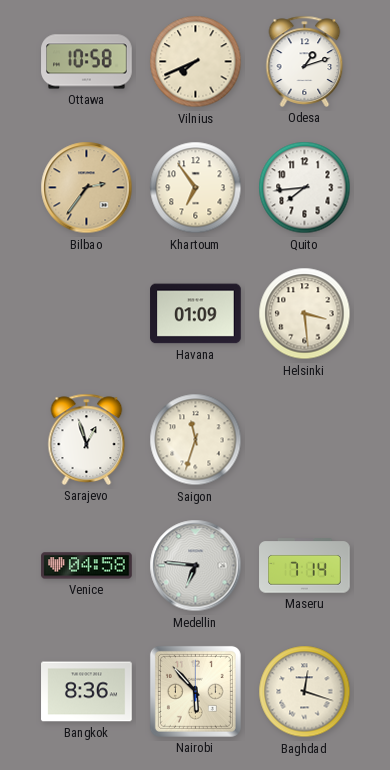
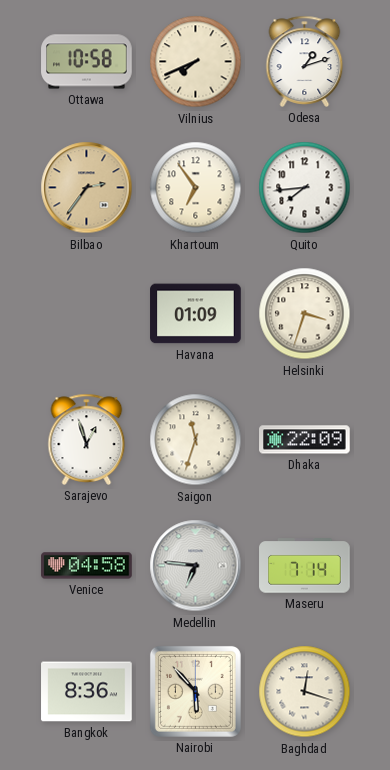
Helsinki: 3:29 -> 3:33 (305, 314)
Dhaka: none -> 22:09 (305, 440)
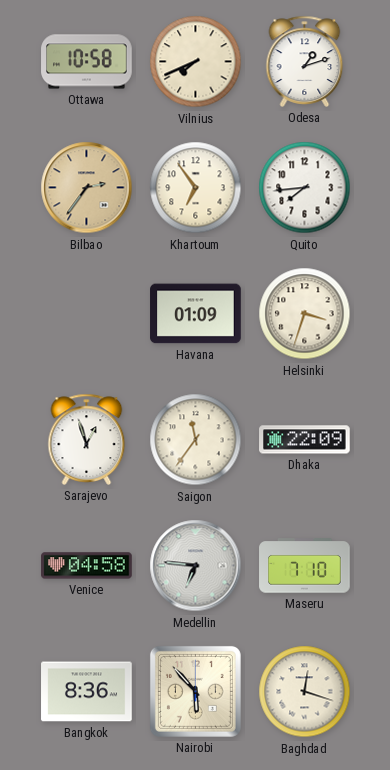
Saigon: 11:33 -> 11:36 (196, 440)
Maseru: 7:14 -> 7:10 (305, 566)
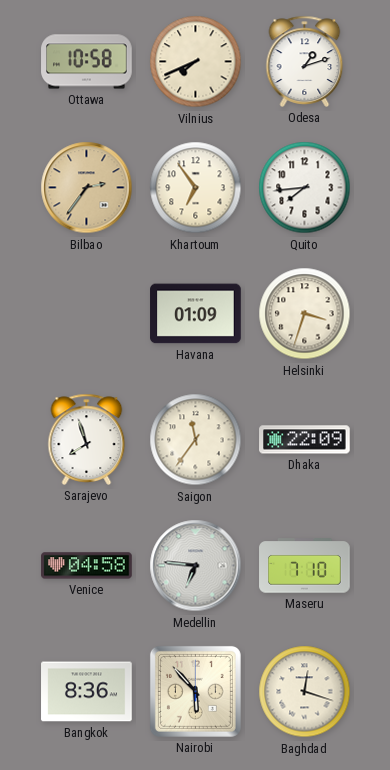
Sarajevo: 12:57 -> 7:57 (87, 439)
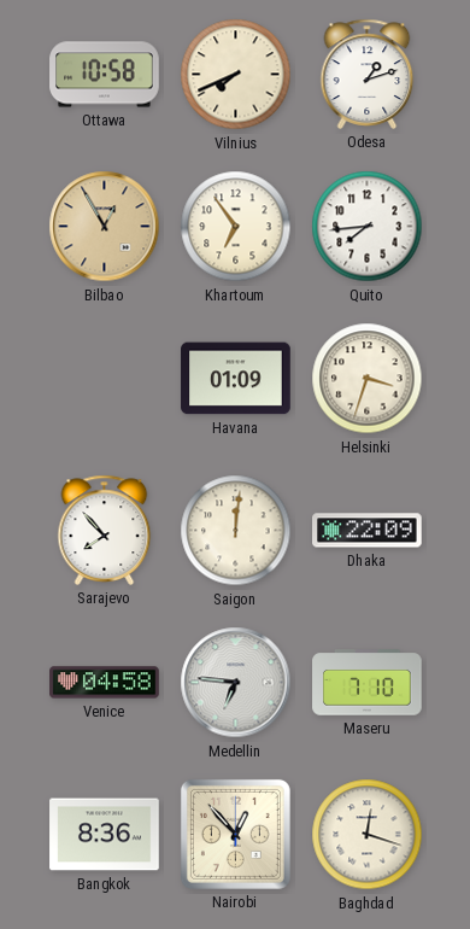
Bilbao: 2:36 -> 12:55 (105, 227)
Sarajevo: 7:57 -> 7:53 (105, 530)
Saigon: 11:36 -> 12:01 (236, 531)
Nairobi: 5:53 -> 12:53 (235, 834)
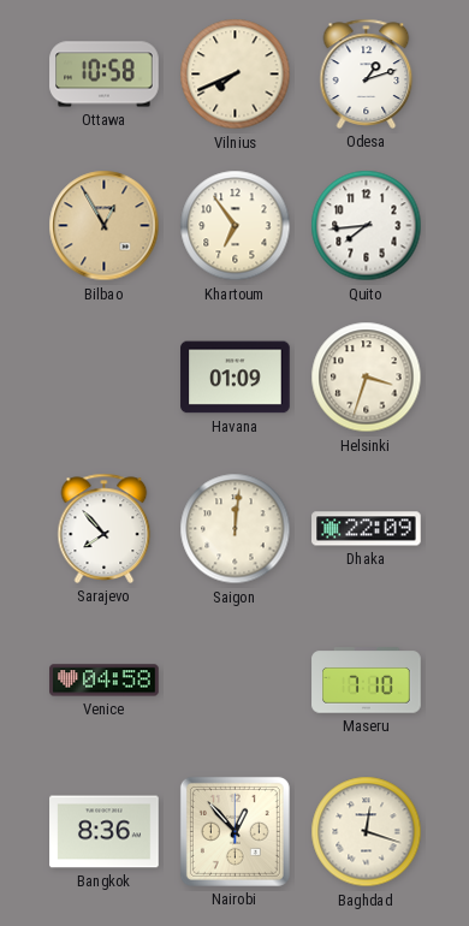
Medellin: 6:46 -> none (236, 683)
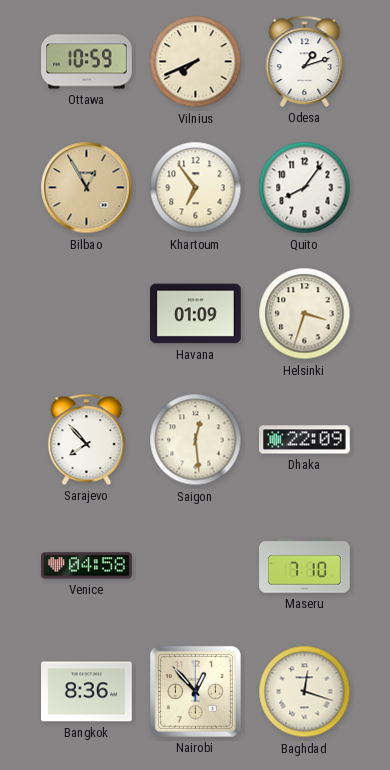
Ottawa: 10:58 -> 10:59 (87, 62)
Quito: 7:44 -> 8:06 (305, 188)
Saigon: 12:01 -> 12:29 (196, 440)
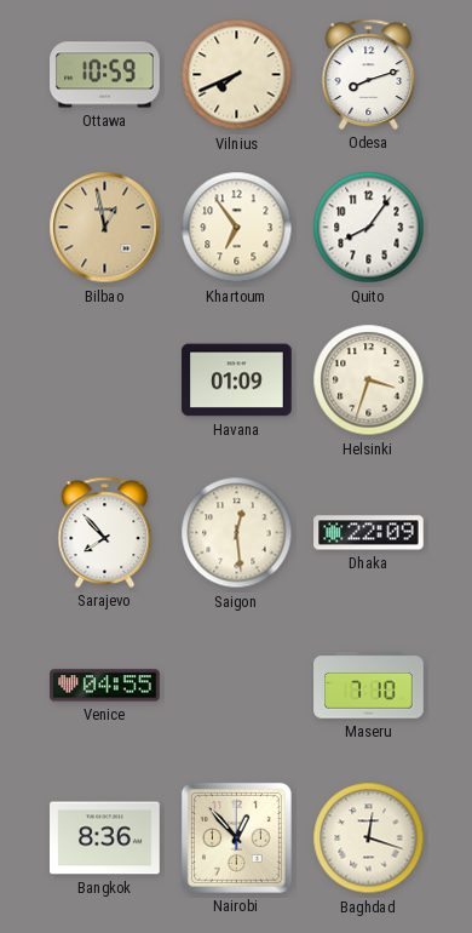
Odesa: 1:12 -> 8:12 (369, 74)
Bilbao: 12:55 -> 12:58 (105, 228)
Venice: 04:58 -> 04:55 (105, 686)
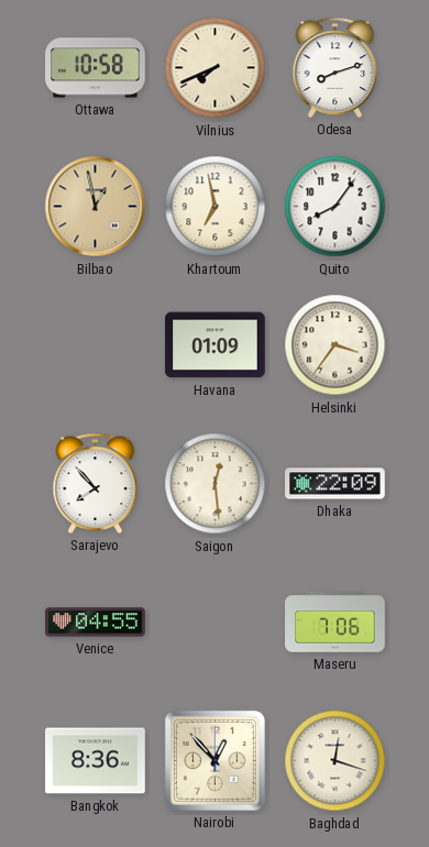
Ottawa: 10:59 -> 10:58 (96, 68)
Khartoum: 6:54 -> 6:58 (216, 207)
Helsinki: 3:33 -> 3:36 (335, 345)
Maseru: 7:10 -> 7:06 (335, 623)
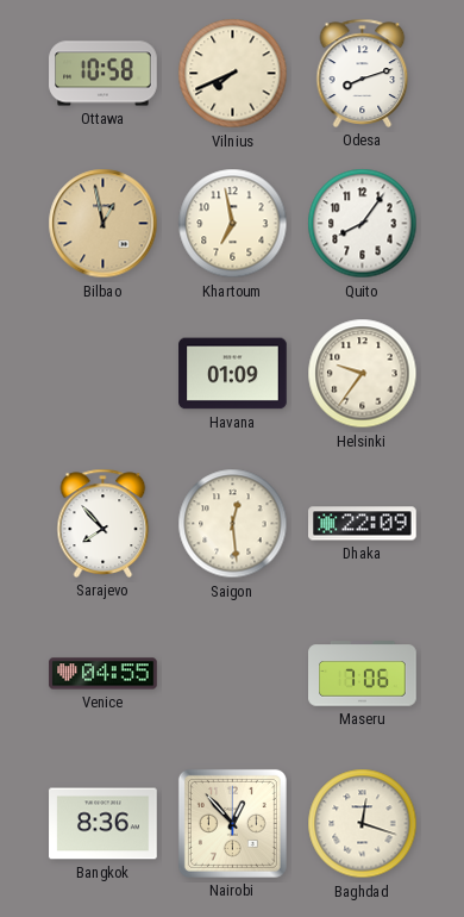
Helsinki: 3:36 -> 9:36 (363, 374)
